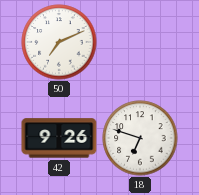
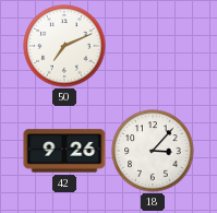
18: 6:48 -> 3:07 (153, 151)
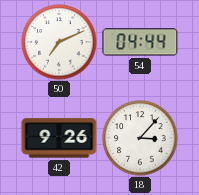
54: none -> 04:44 (140, 42)
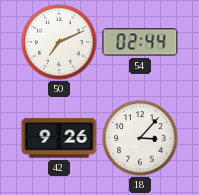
54: 04:44 -> 02:44 (140, 42)
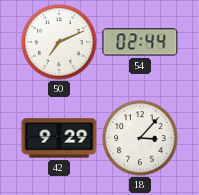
42: 9:26 -> 9:29 (59, 138)
